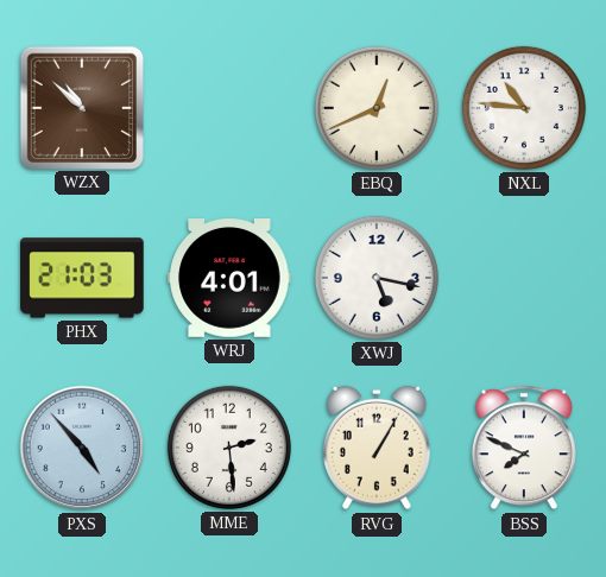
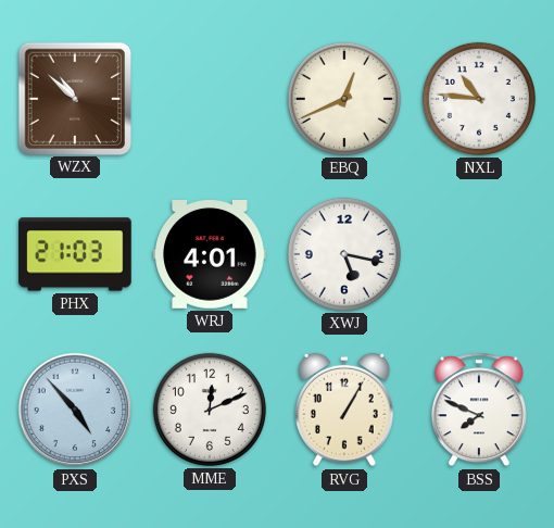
MME: 2:29 -> 12:11 (210, 410)
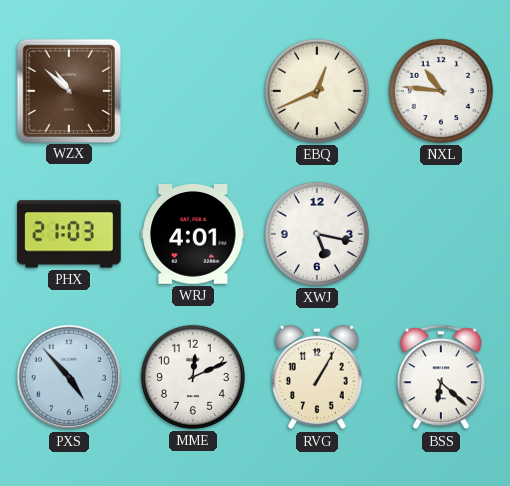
BSS: 7:49 -> 6:22 (441, 377)
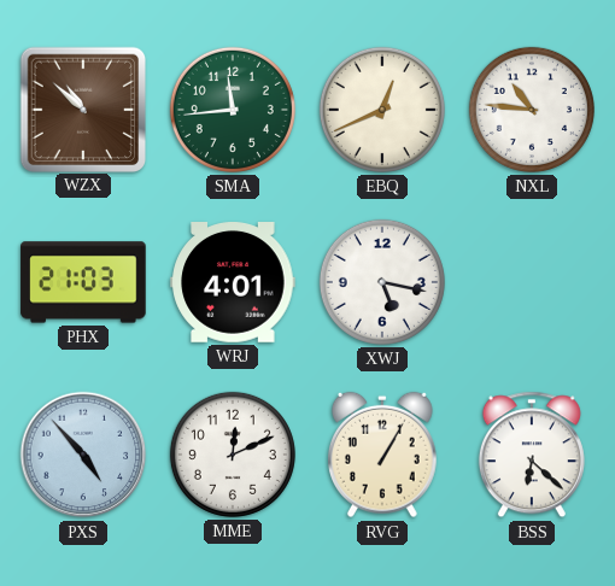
SMA: none -> 11:44 (233, 110)
